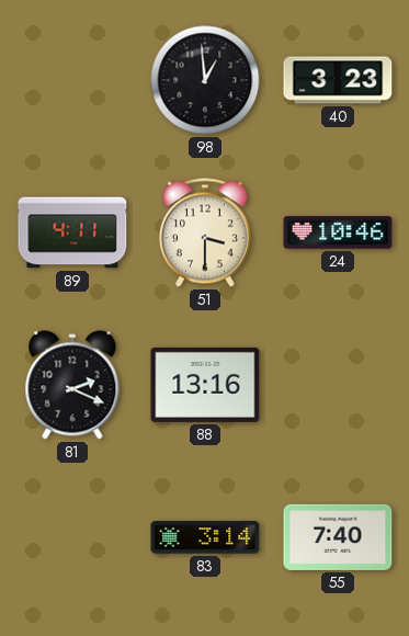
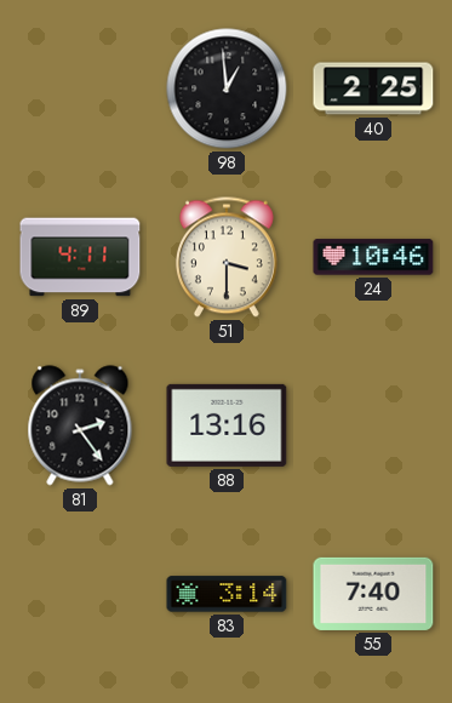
40: 3:23 -> 2:25 (373, 88)
81: 2:19 -> 2:24 (80, 425)
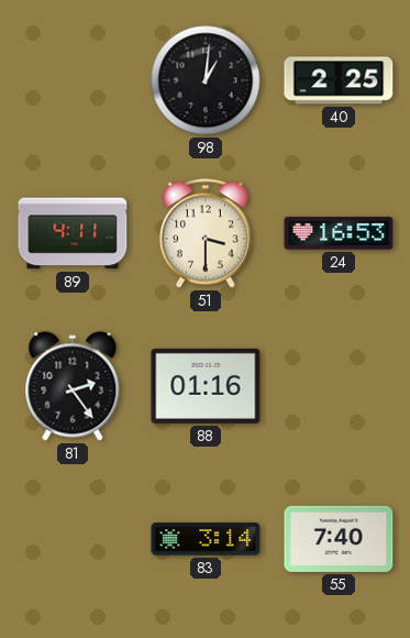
98: 12:59 -> 1:01 (206, 80)
24: 10:46 -> 16:53 (339, 233)
88: 13:16 -> 01:16 (206, 386)
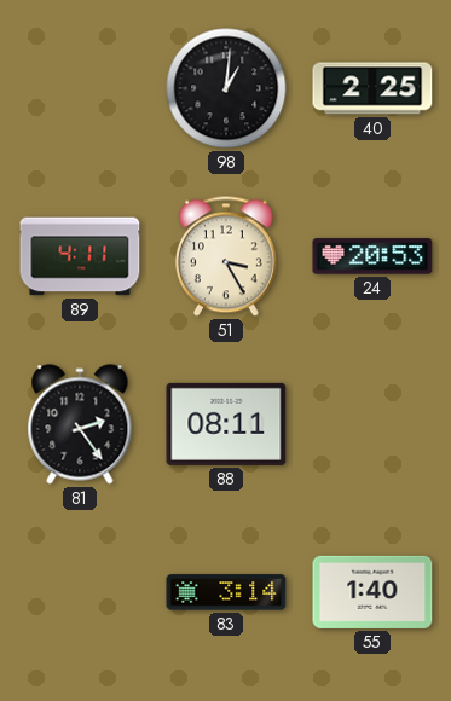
51: 3:30 -> 3:25 (226, 256)
24: 16:53 -> 20:53 (372, 256)
88: 01:16 -> 08:11 (226, 424)
55: 7:40 -> 1:40 (372, 592)
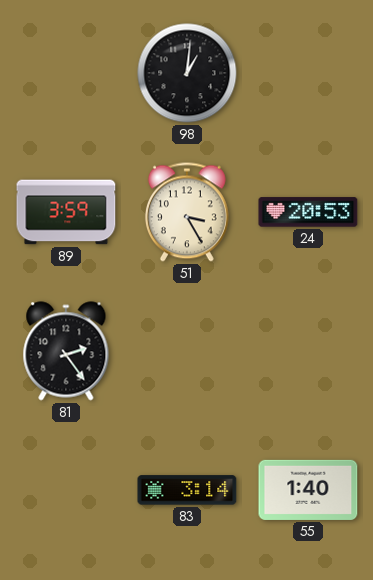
40: 2:25 -> none (372, 88)
89: 4:11 -> 3:59 (66, 212)
88: 08:11 -> none (226, 424)
